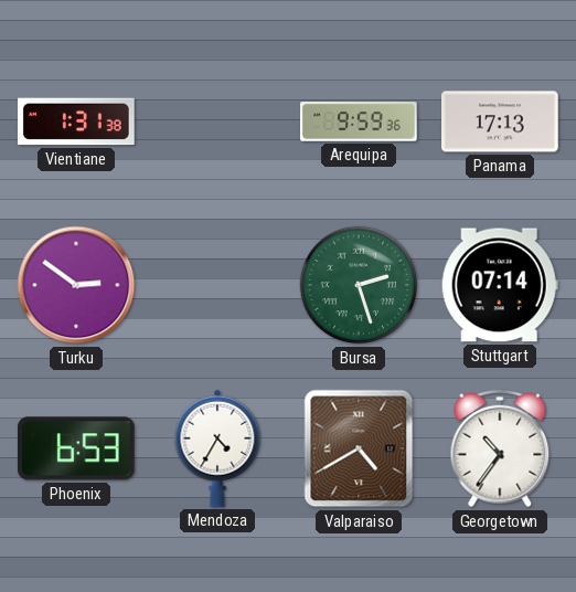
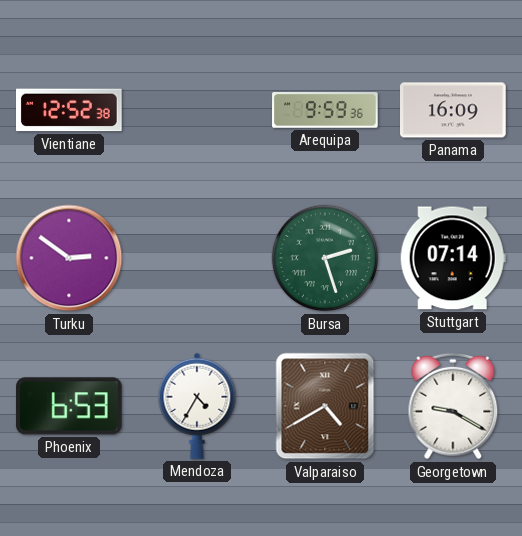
Vientiane: 1:31 -> 12:52 (70, 110)
Panama: 17:13 -> 16:09 (453, 110)
Georgetown: 10:36 -> 9:20 (453, 406)
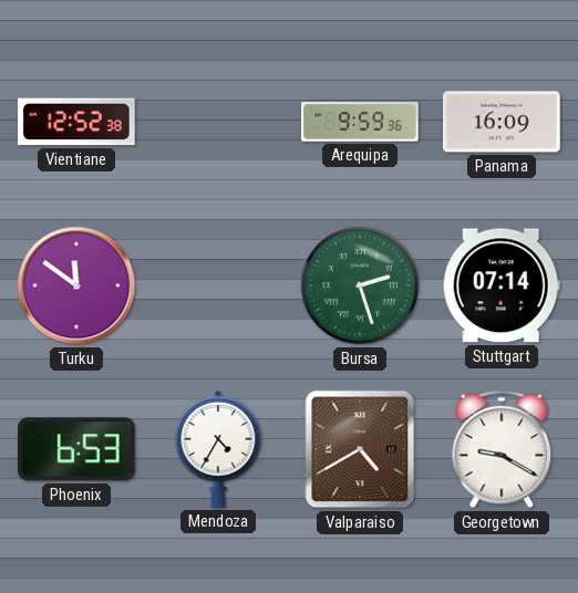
Turku: 2:51 -> 11:51 (76, 285)
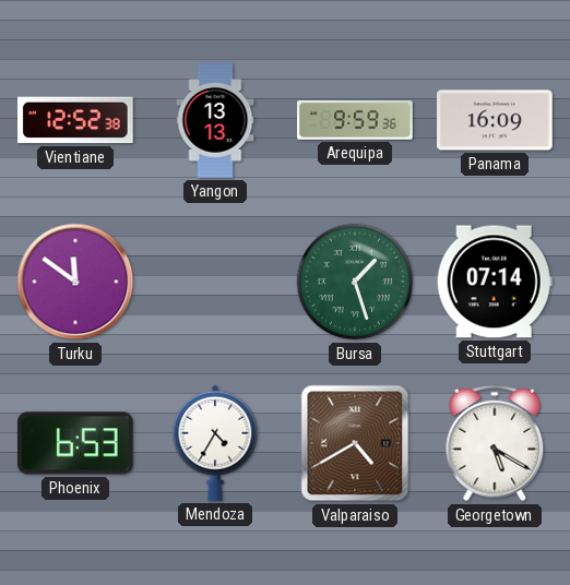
Yangon: none -> 13:13 (215, 120)
Bursa: 2:27 -> 1:27 (355, 282)
Georgetown: 9:20 -> 5:20 (495, 443)
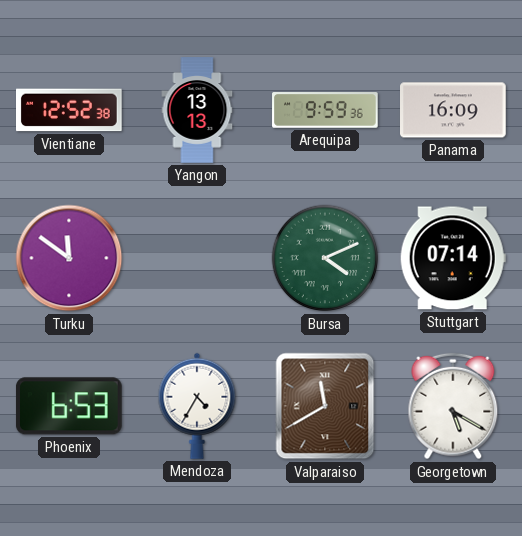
Bursa: 1:27 -> 4:11 (325, 258)
Valparaiso: 4:40 -> 11:40 (325, 406)
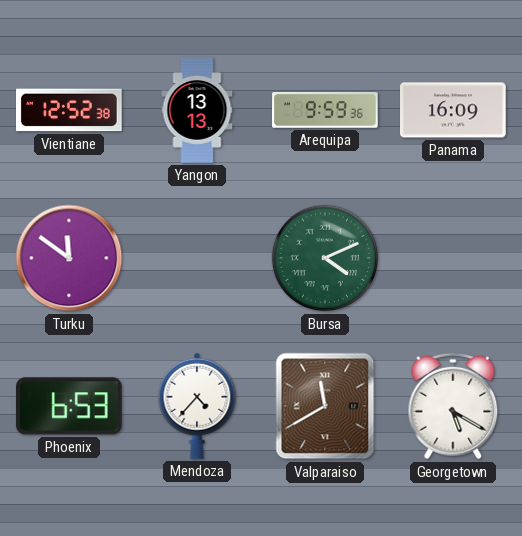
Stuttgart: 07:14 -> none (453, 258)
Mendoza: 4:35 -> 4:37 (197, 406)
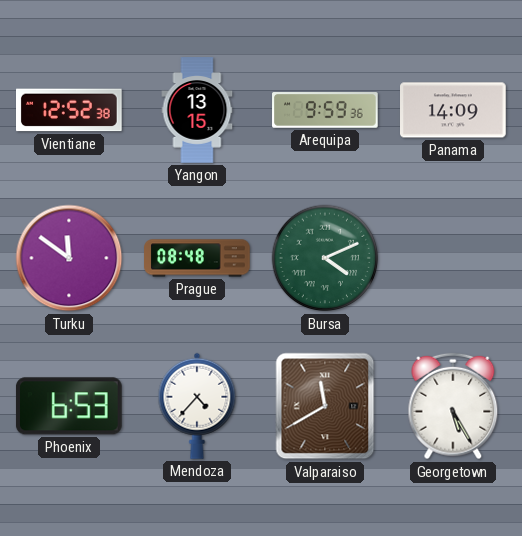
Yangon: 13:13 -> 13:15 (197, 110)
Panama: 16:09 -> 14:09 (453, 110)
Prague: none -> 08:48 (197, 258)
Georgetown: 5:20 -> 5:25 (453, 406)
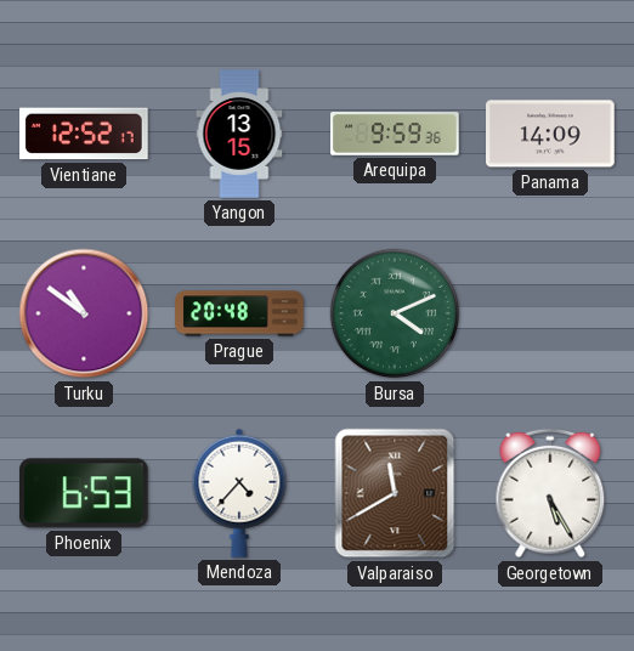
Vientiane: 12:52:38 -> 12:52:17 (85, 134)
Turku: 11:51 -> 10:51 (84, 313)
Prague: 08:48 -> 20:48 (239, 313)
